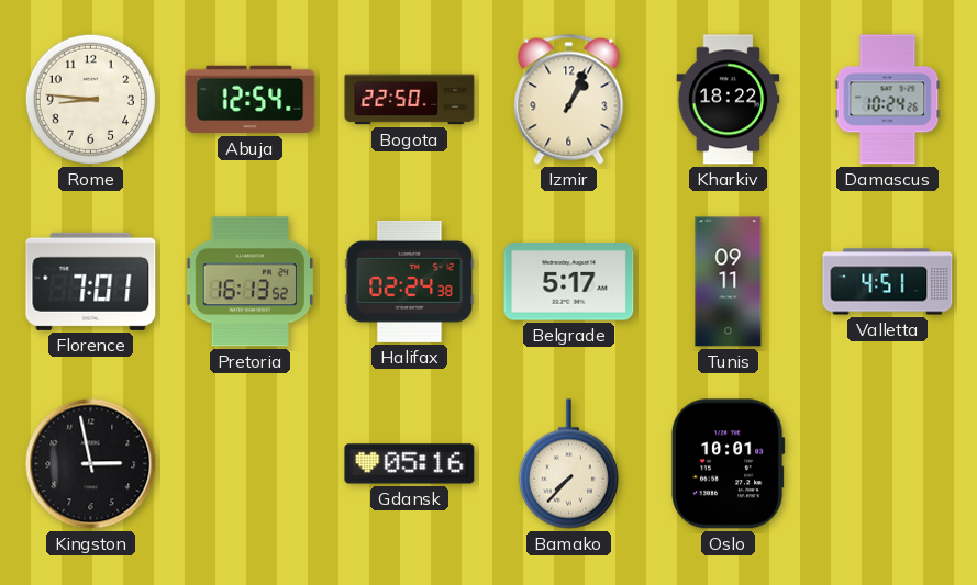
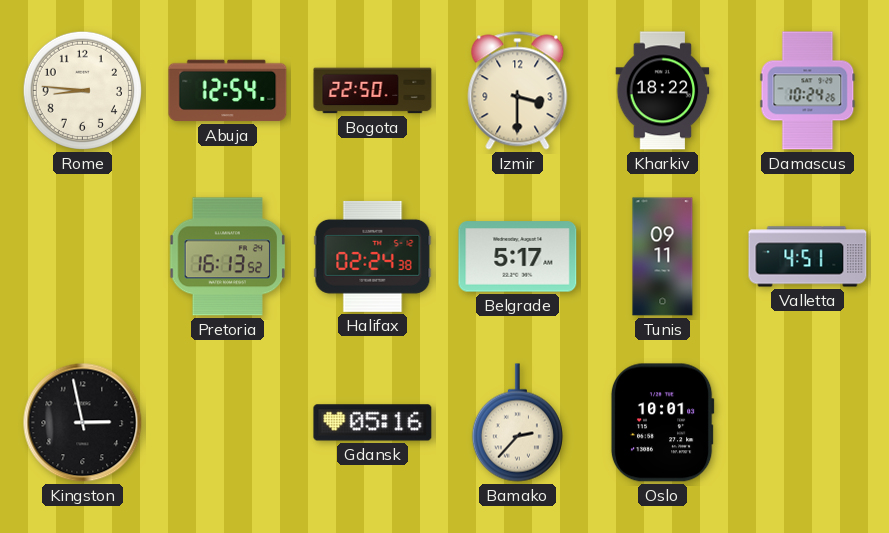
Izmir: 1:04 -> 3:30 (518, 91)
Florence: 7:01 -> none (91, 281)
Bamako: 7:37 -> 2:37 (517, 423)
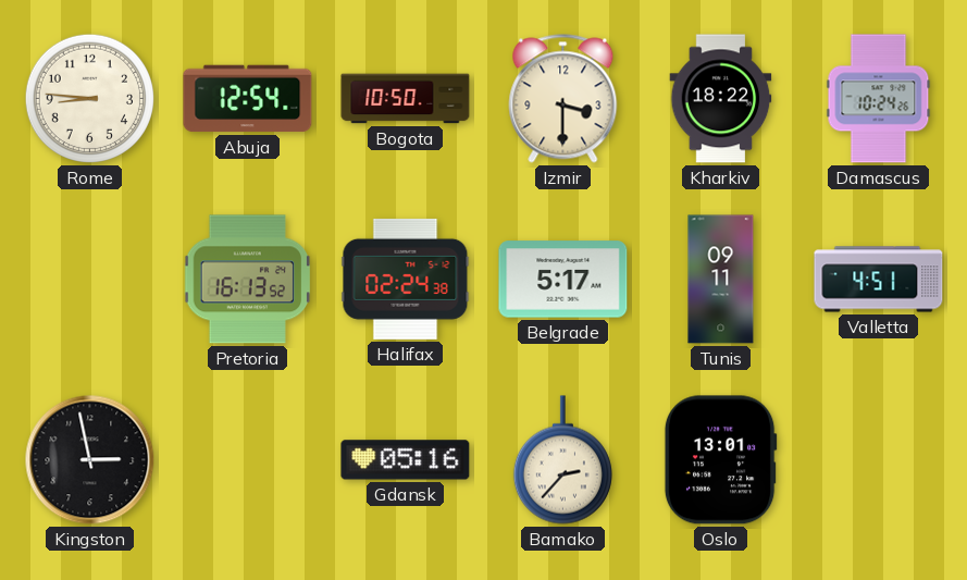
Bogota: 22:50 -> 10:50 (406, 99)
Oslo: 10:01 -> 13:01 (720, 460)
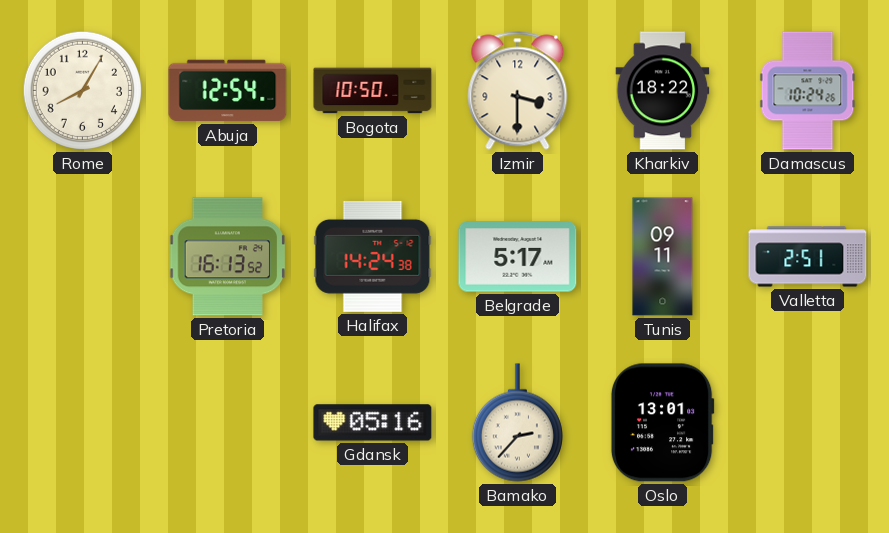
Rome: 8:46 -> 8:05 (82, 90)
Halifax: 02:24 -> 14:24 (373, 256)
Valletta: 4:51 -> 2:51 (808, 257)
Kingston: 2:58 -> none (90, 460)
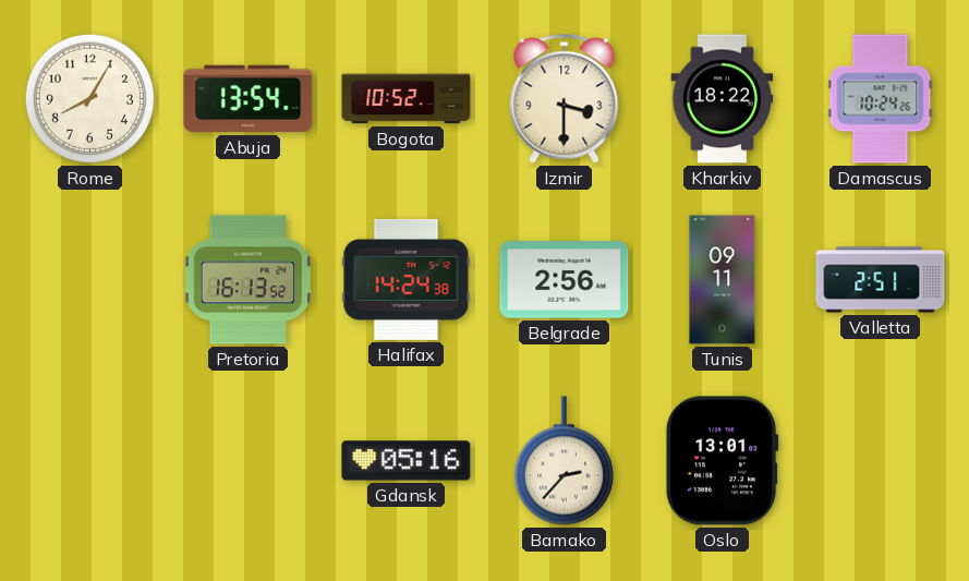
Abuja: 12:54 -> 13:54 (249, 99)
Bogota: 10:50 -> 10:52 (407, 99)
Belgrade: 5:17 -> 2:56 (565, 280)
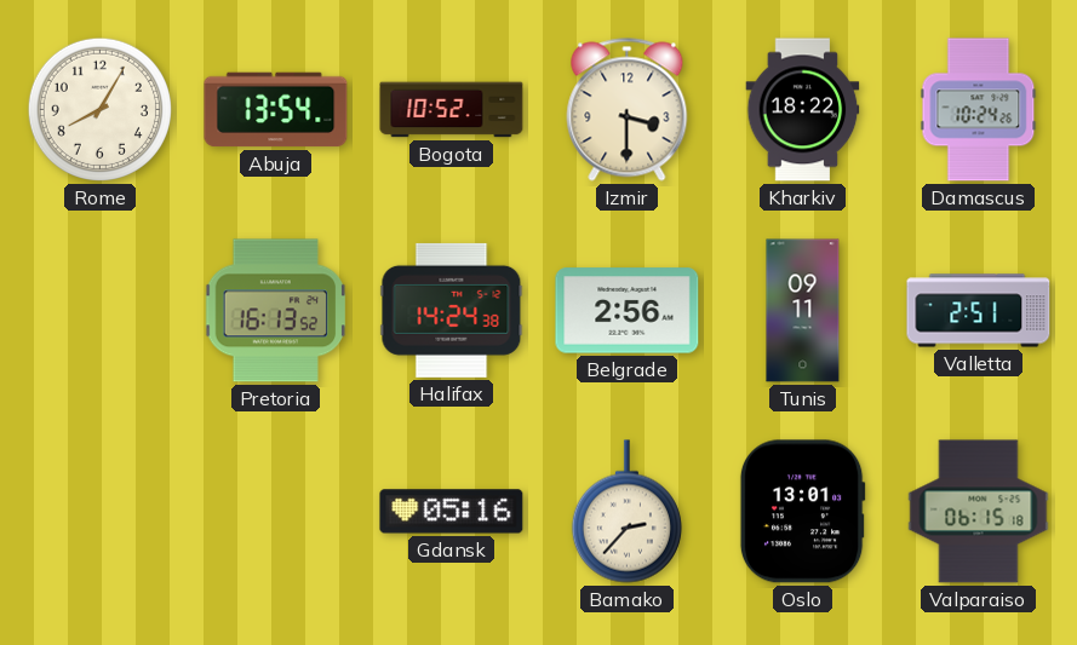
Valparaiso: none -> 06:15 (979, 512)
